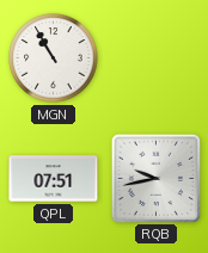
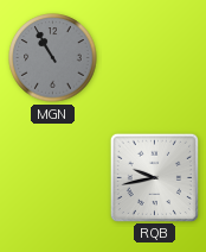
MGN dial: white -> grey (53, 58)
QPL: 07:51 -> none (54, 179)
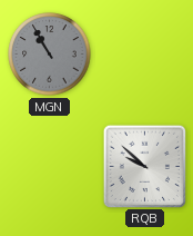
RQB: 9:43 -> 9:52 (144, 166)
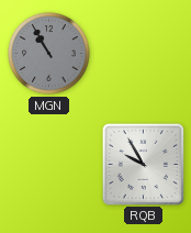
RQB: 9:52 -> 9:55 (143, 164)
